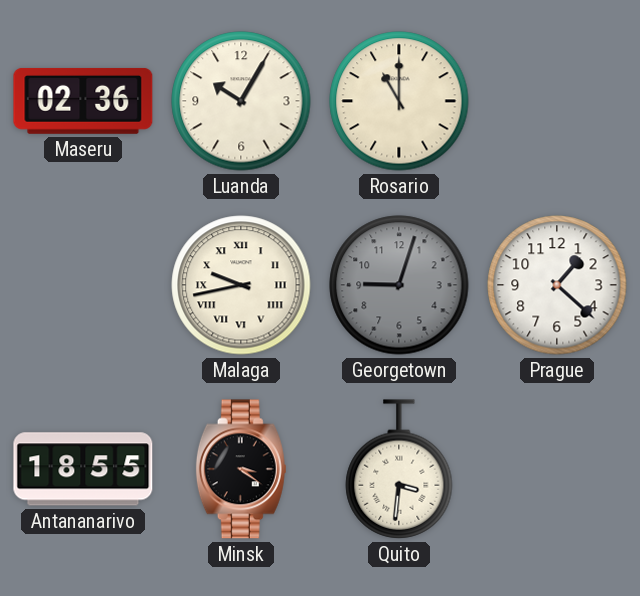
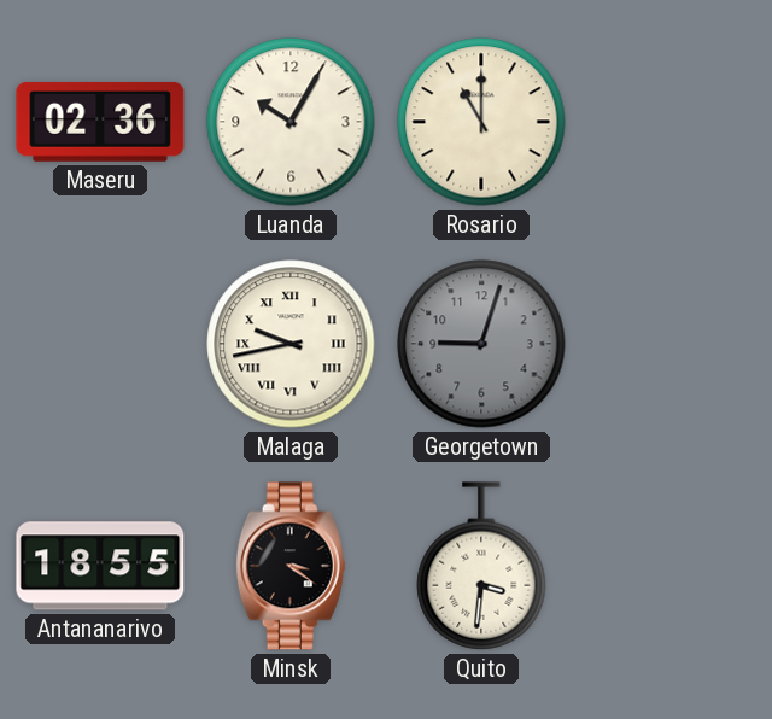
Prague: 1:22 -> none (557, 285)
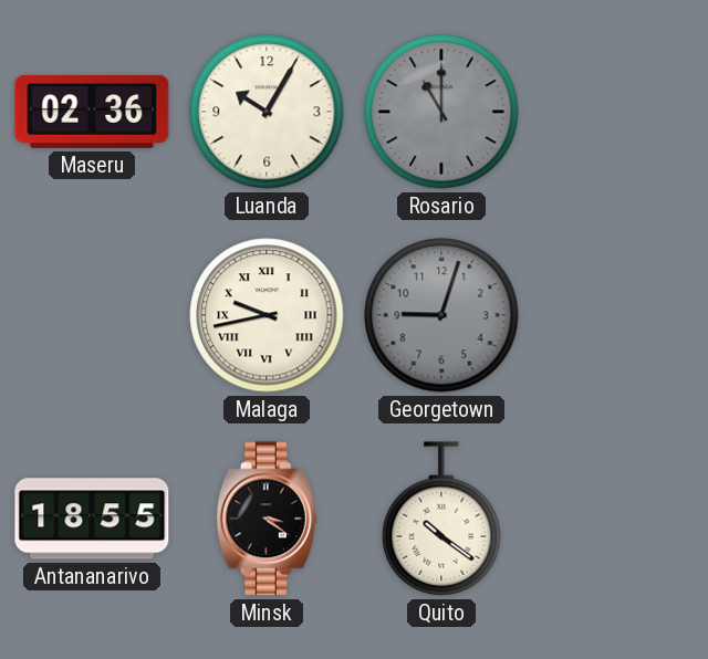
Rosario dial: cream -> grey (441, 112)
Quito: 3:31 -> 10:21 (441, 519)
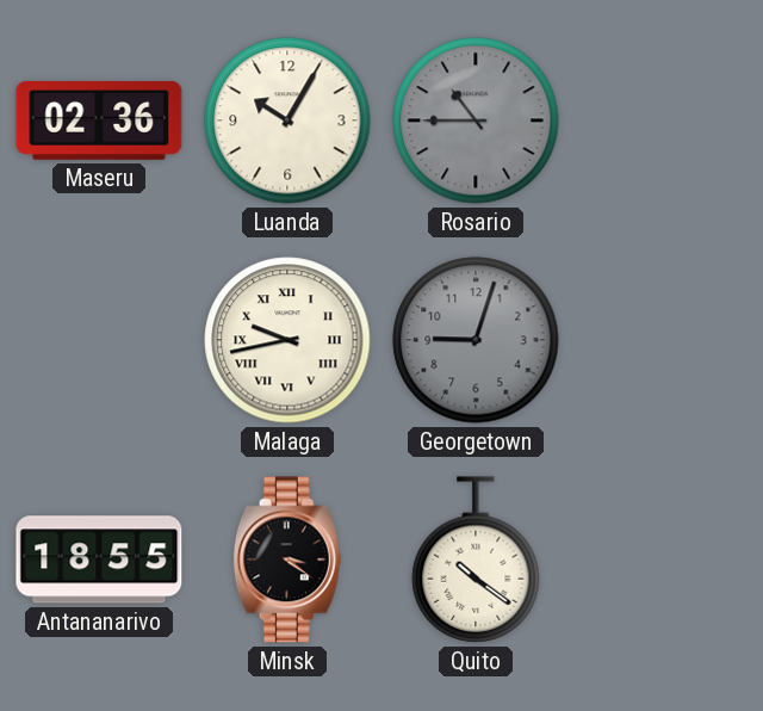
Rosario: 11:00 -> 10:45 (476, 120)
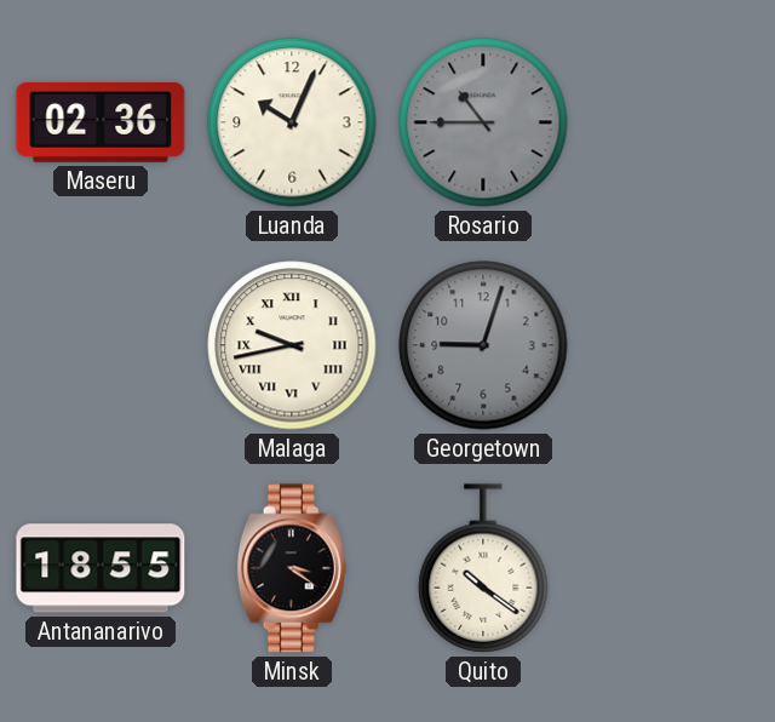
Luanda: 10:05 -> 10:04 (292, 122)
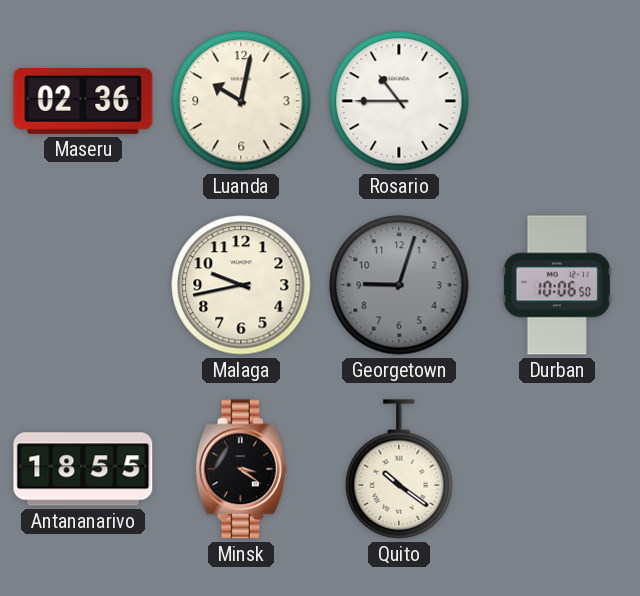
Luanda: 10:04 -> 10:02 (241, 101)
Rosario dial: grey -> white (399, 101)
Malaga numerals: Roman -> Arabic (241, 285)
Durban: none -> 10:06 (557, 285)
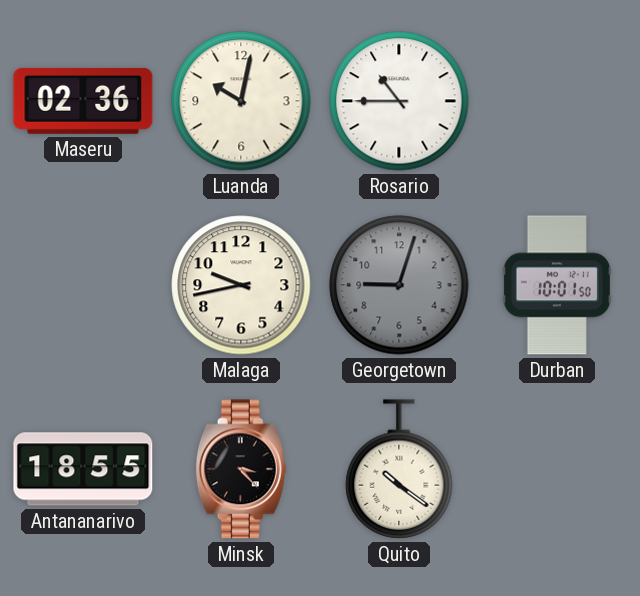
Durban: 10:06 -> 10:01 (557, 285)
Minsk: 3:21 -> 3:23 (241, 469)
